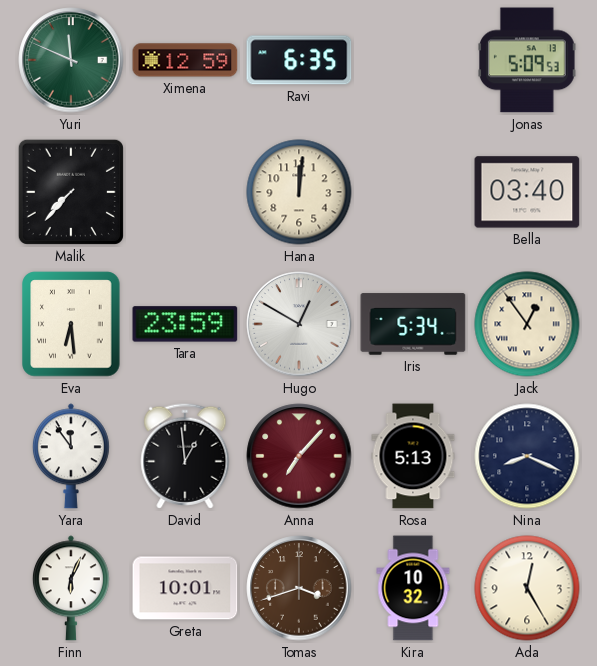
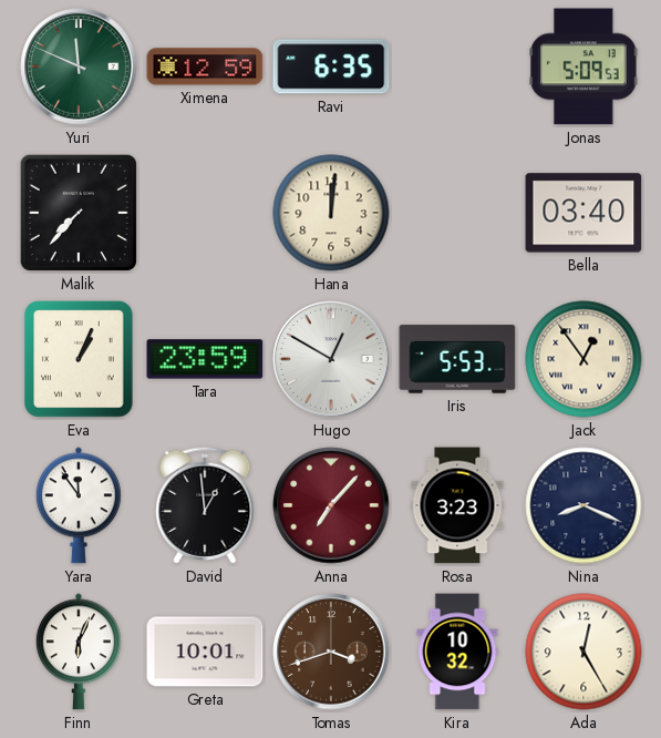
Eva: 6:29 -> 1:04 (79, 359)
Iris: 5:34 -> 5:53 (457, 359)
Rosa: 5:13 -> 3:23 (457, 505)
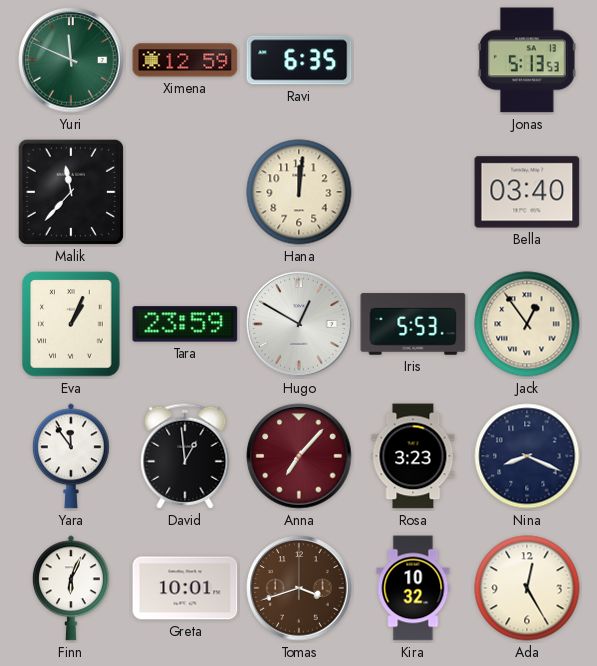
Jonas: 5:09 -> 5:13 (527, 60)
Malik: 7:37 -> 11:37 (71, 192)
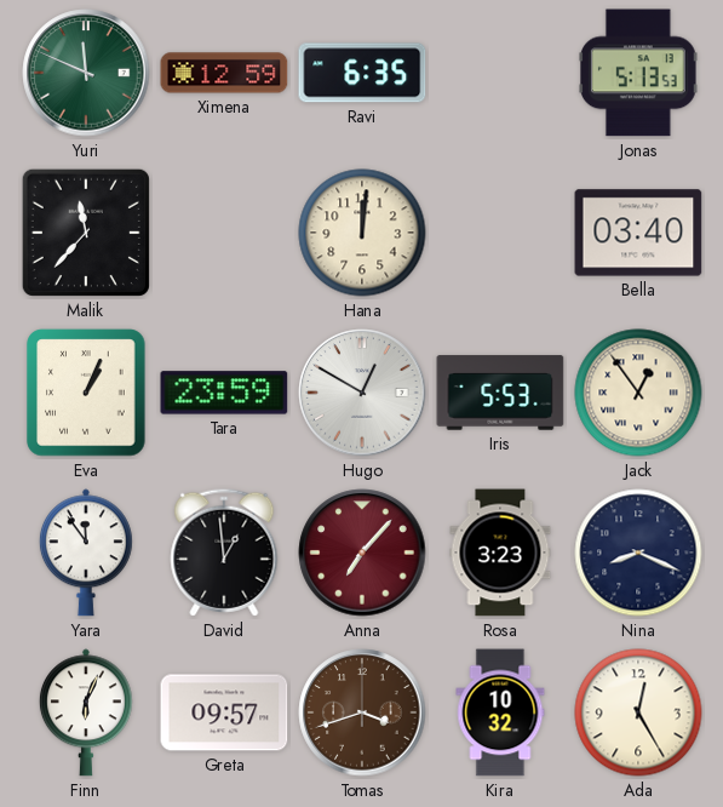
Greta: 10:01 -> 09:57 (224, 712)
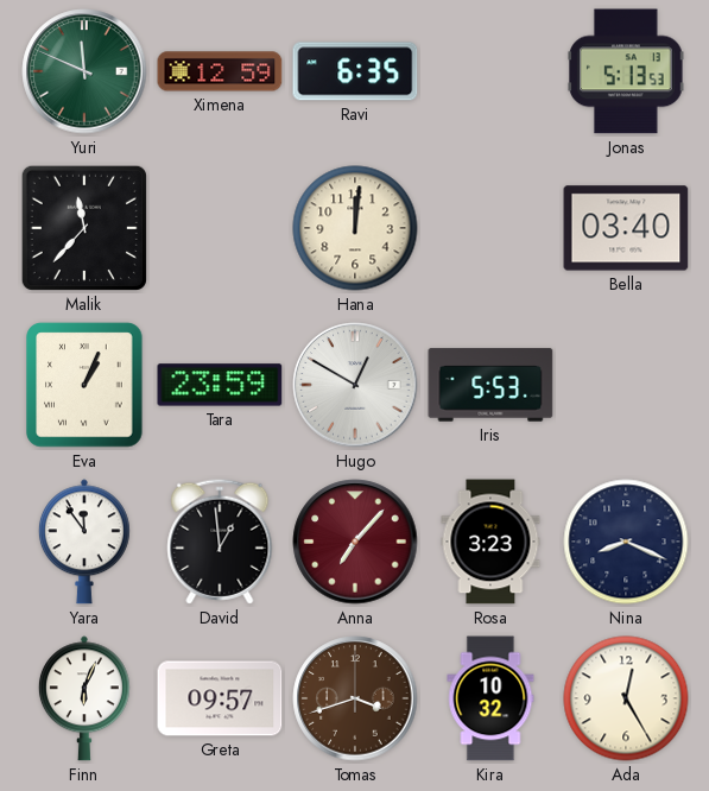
Jack: 12:54 -> none (638, 393)
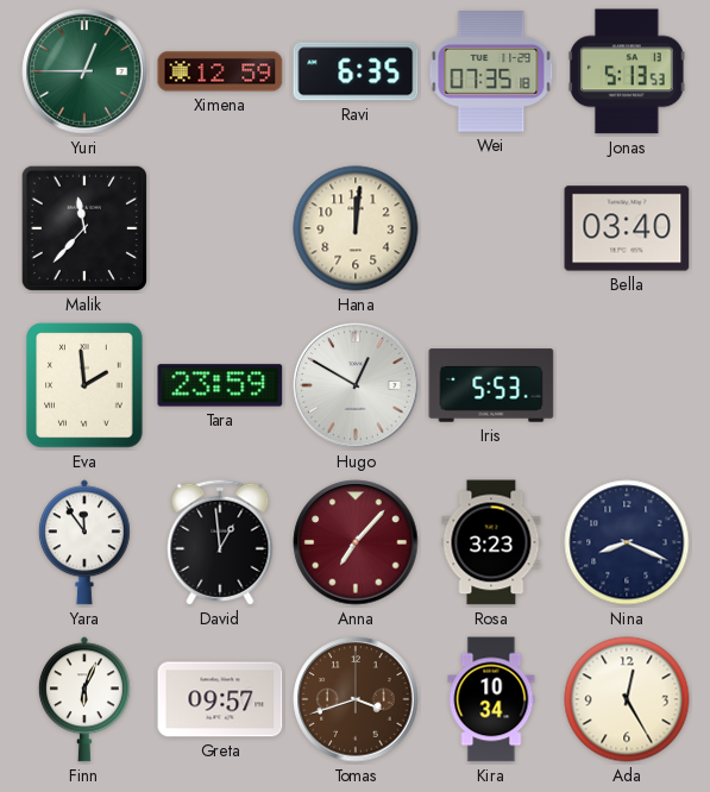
Yuri: 11:49 -> 12:45 (84, 71)
Wei: none -> 07:35 (491, 71)
Eva: 1:04 -> 1:59 (84, 385)
Kira: 10:32 -> 10:34 (491, 699)
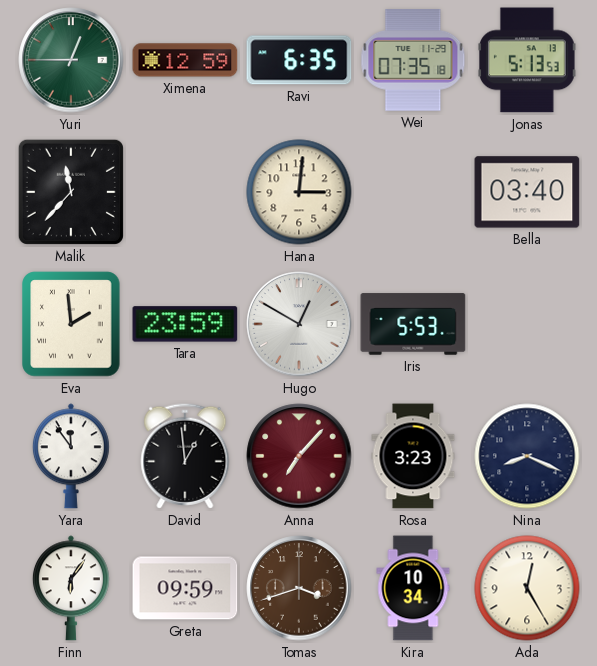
Hana: 12:01 -> 3:01 (299, 192)
Finn: 6:04 -> 6:06 (71, 588)
Greta: 09:57 -> 09:59 (185, 588)
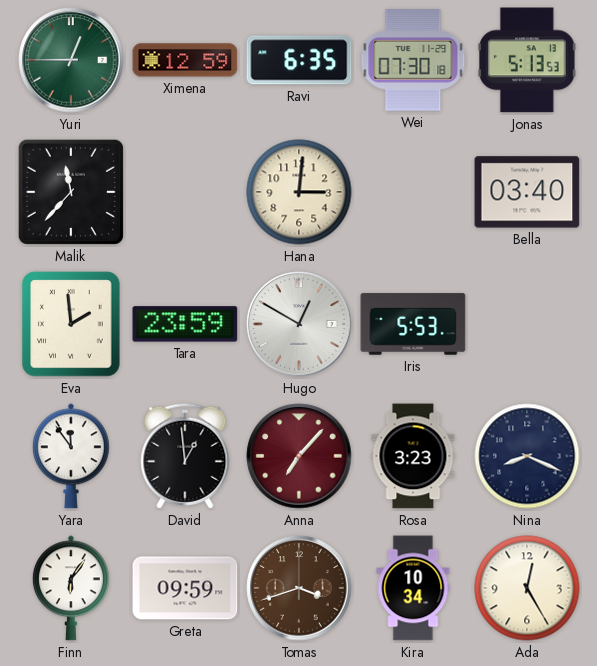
Wei: 07:35 -> 07:30 (413, 60)
